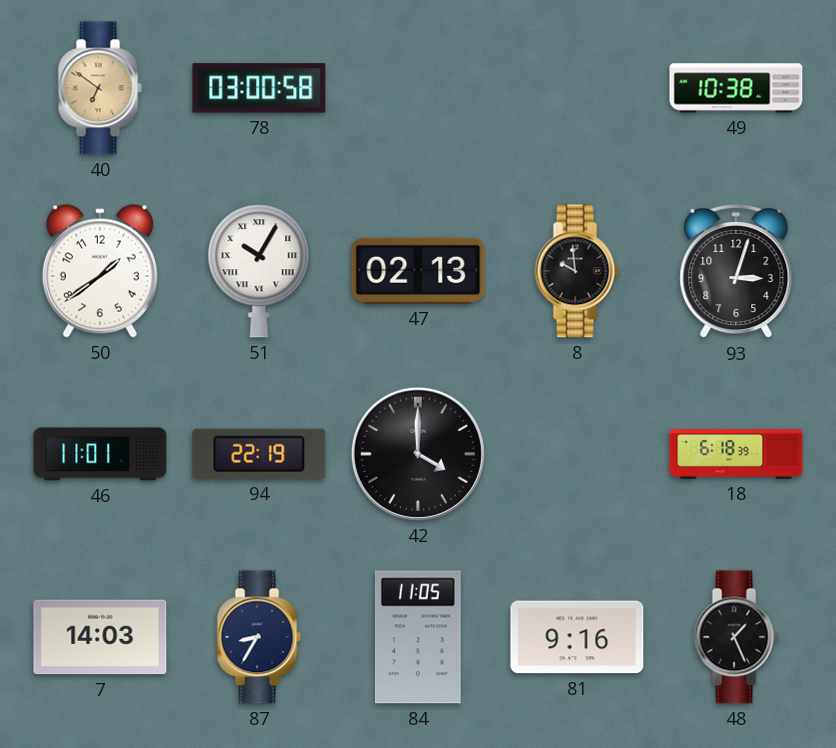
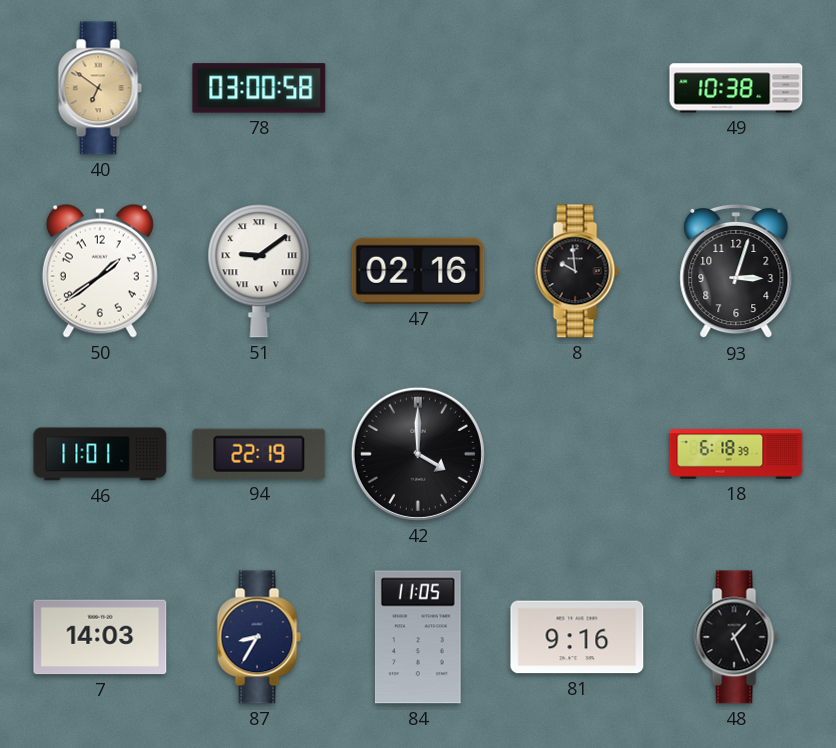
51: 10:05 -> 9:09 (259, 271)
47: 02:13 -> 02:16 (418, 271)
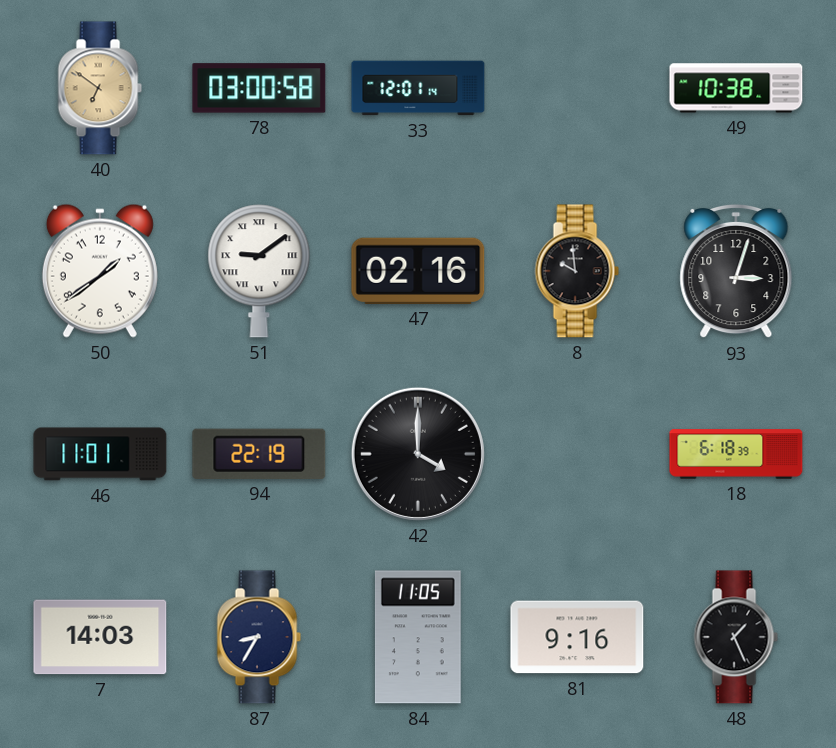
33: none -> 12:01 (418, 88)
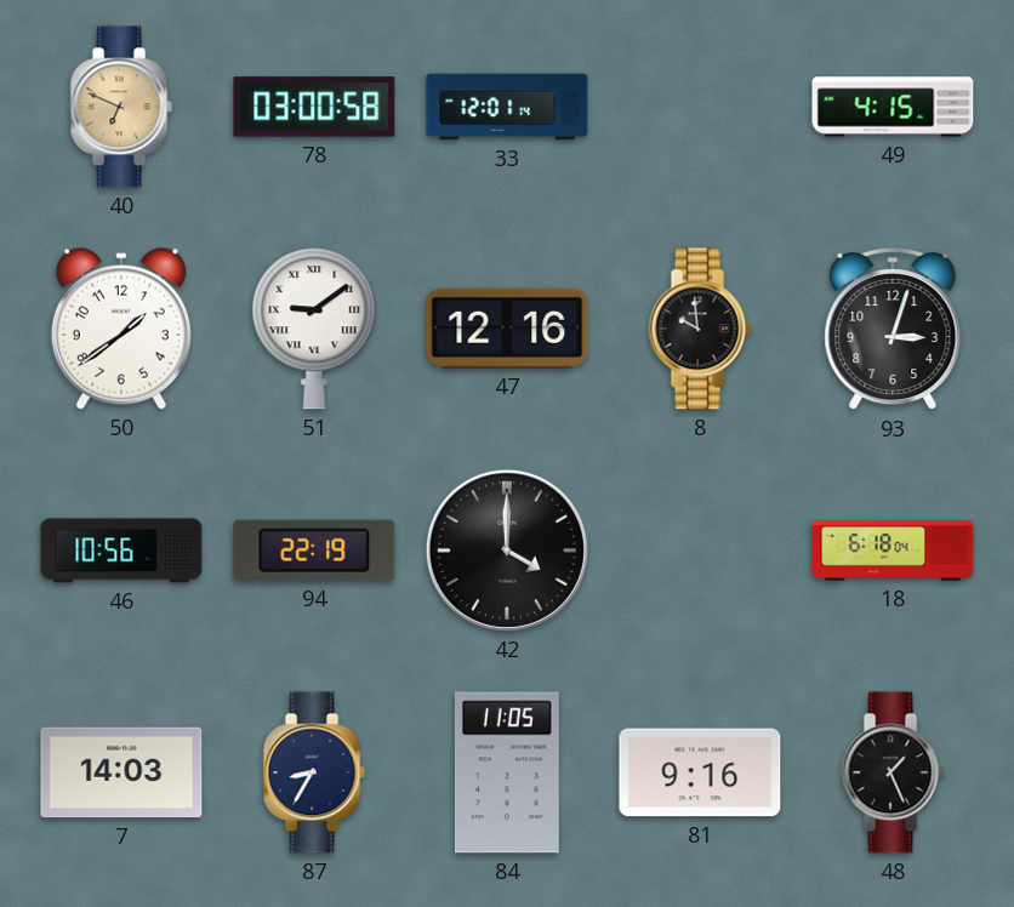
40: 6:51 -> 6:49 (121, 107)
49: 10:38 -> 4:15 (893, 107)
47: 02:16 -> 12:16 (507, 329)
46: 11:01 -> 10:56 (121, 551)
18: 6:18:39 -> 6:18:04 (893, 551)
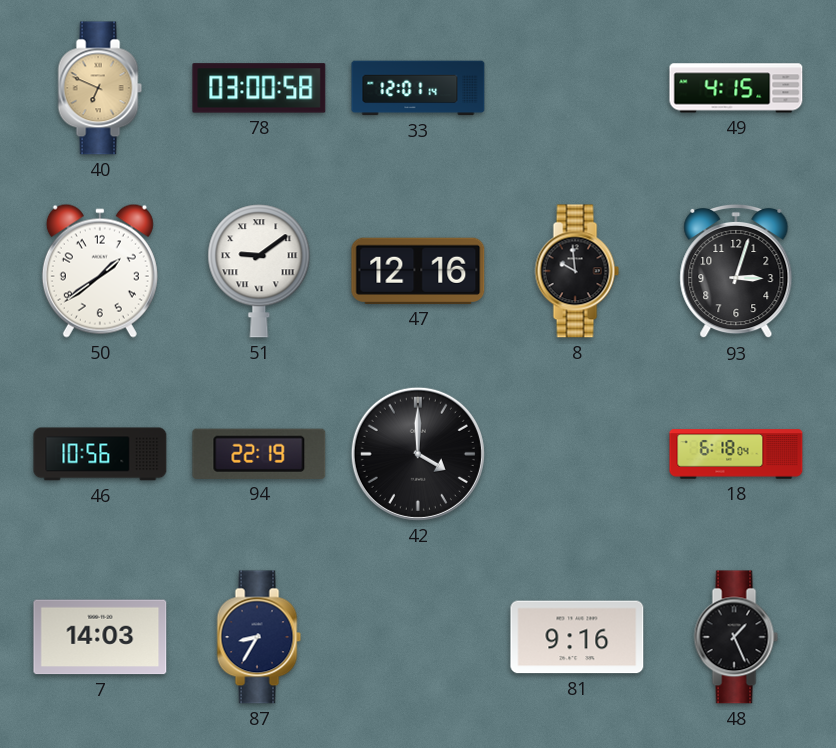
84: 11:05 -> none (507, 772)
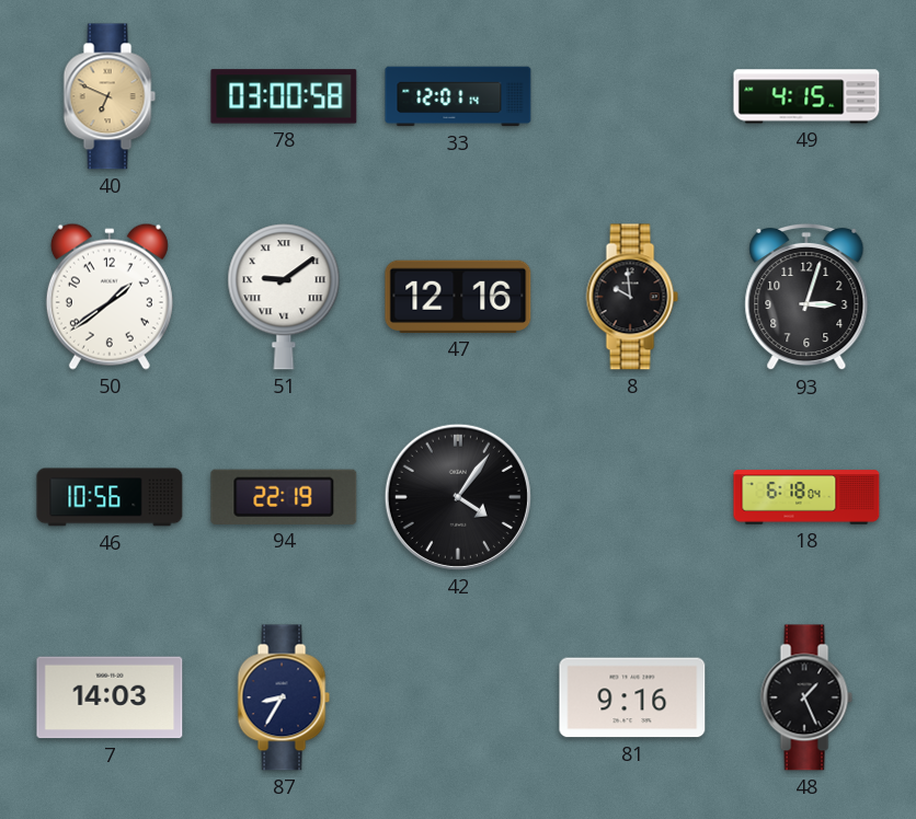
42: 4:00 -> 4:06 (458, 497)
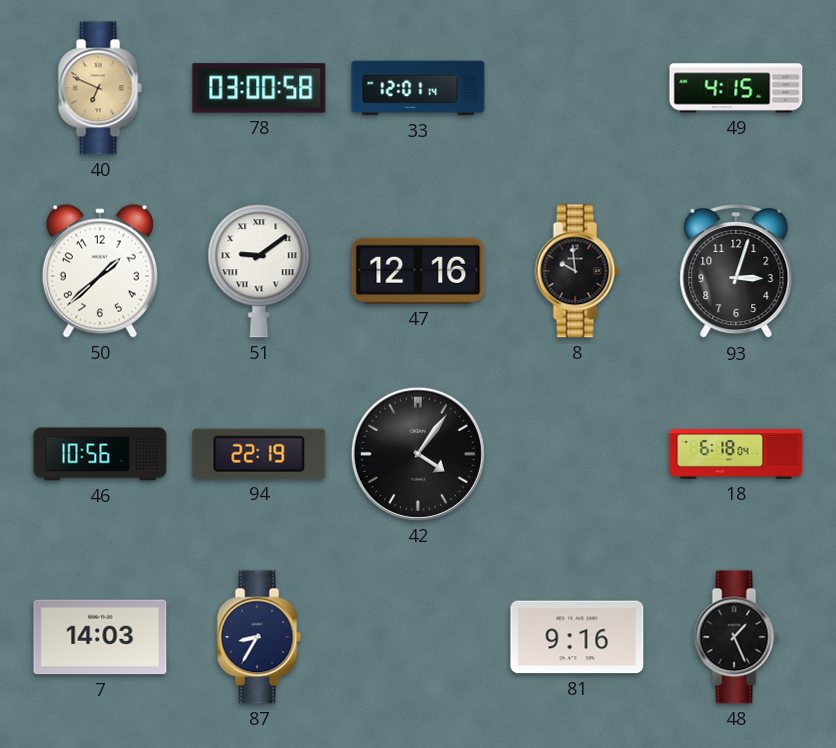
50: 1:39 -> 1:38 (100, 271)
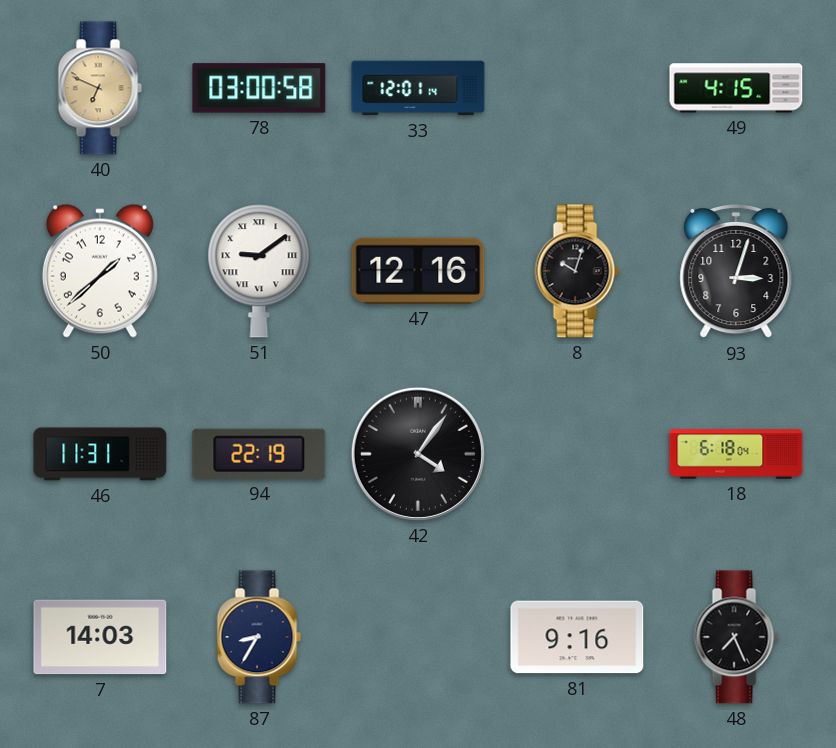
8: 9:59 -> 10:03 (577, 271)
46: 10:56 -> 11:31 (100, 454)
48: 1:26 -> 7:26 (736, 637)
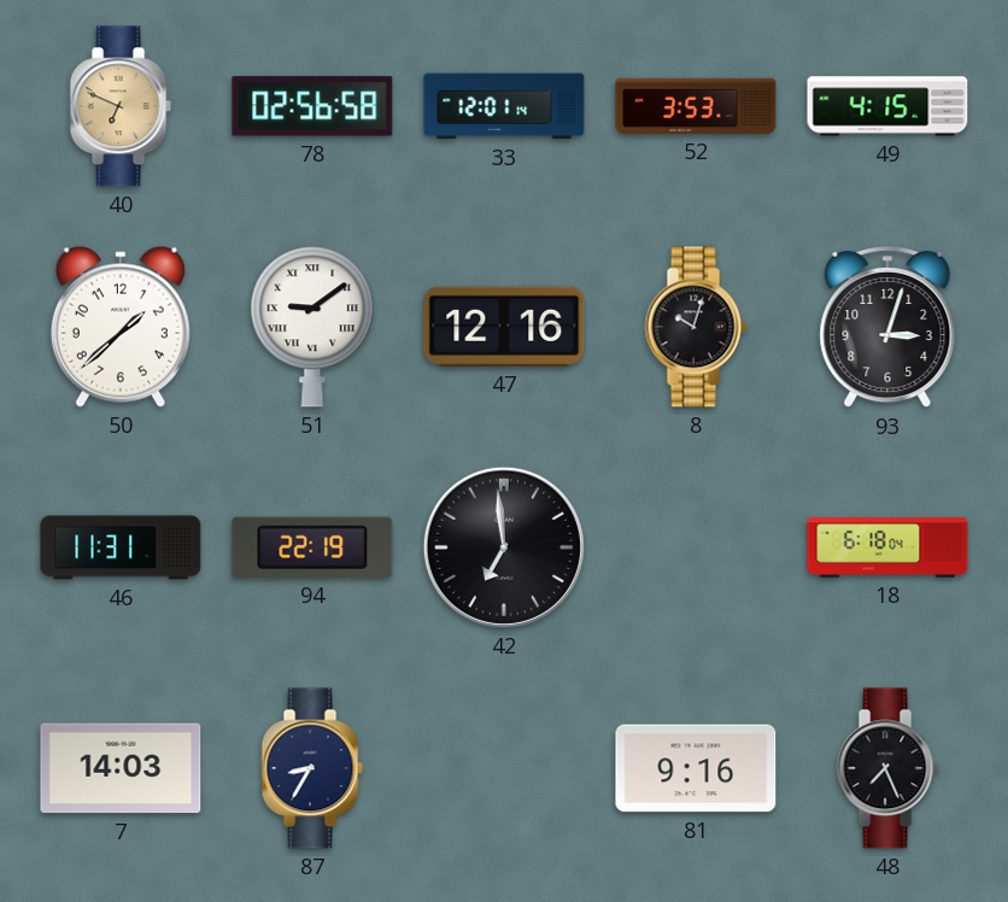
78: 03:00 -> 02:56 (312, 106)
52: none -> 3:53 (696, 106)
42: 4:06 -> 6:59 (504, 547)
